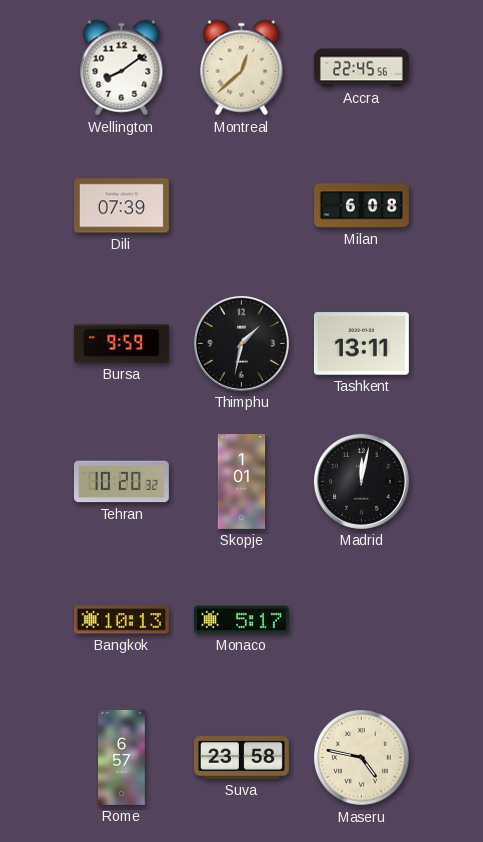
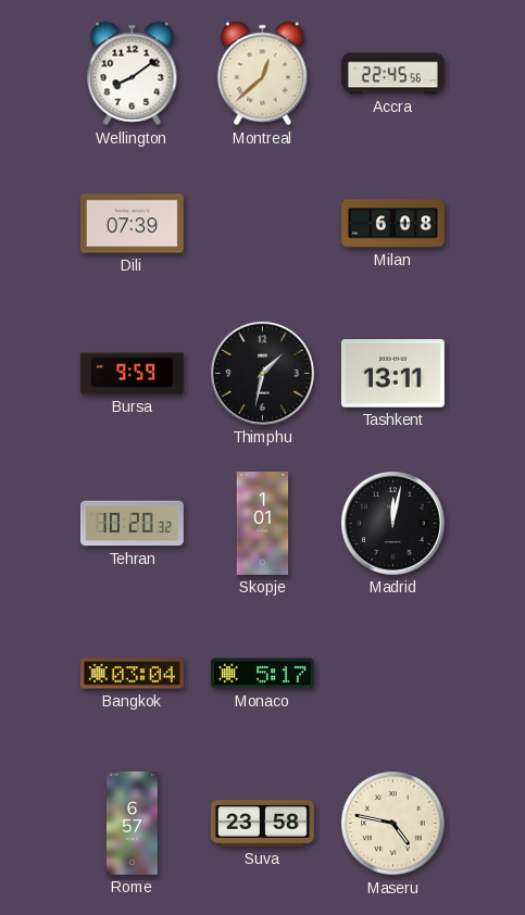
Bangkok: 10:13 -> 03:04 (132, 674)
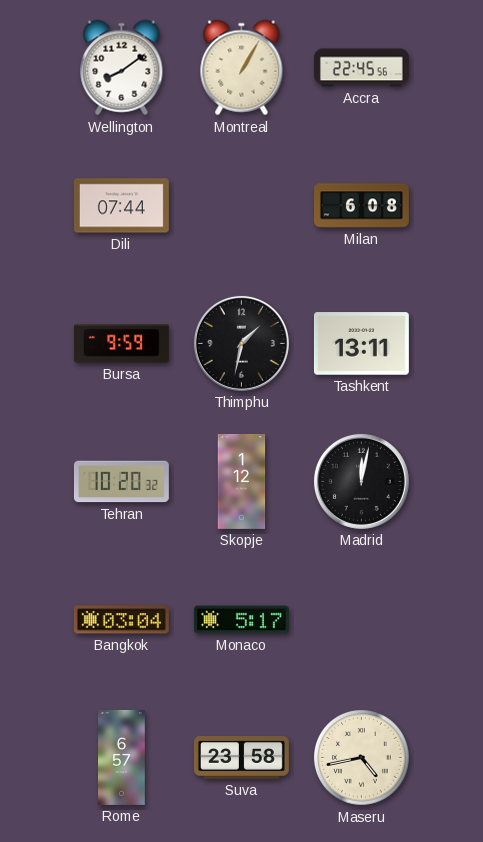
Montreal: 12:38 -> 1:05 (242, 68)
Dili: 07:39 -> 07:44 (121, 206)
Skopje: 1:01 -> 1:12 (242, 481)
Maseru: 4:47 -> 4:43 (362, 758)
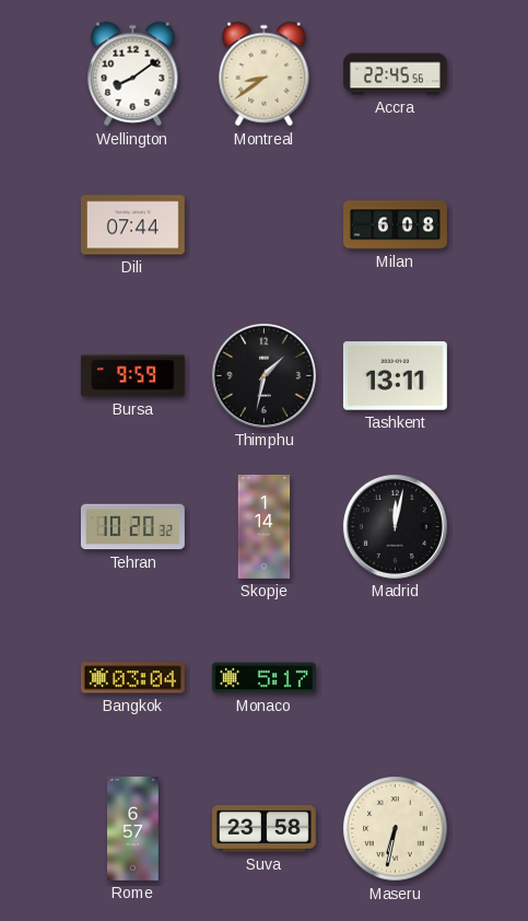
Montreal: 1:05 -> 8:39 (265, 74)
Skopje: 1:12 -> 1:14 (265, 526)
Maseru: 4:43 -> 6:32 (396, 829)
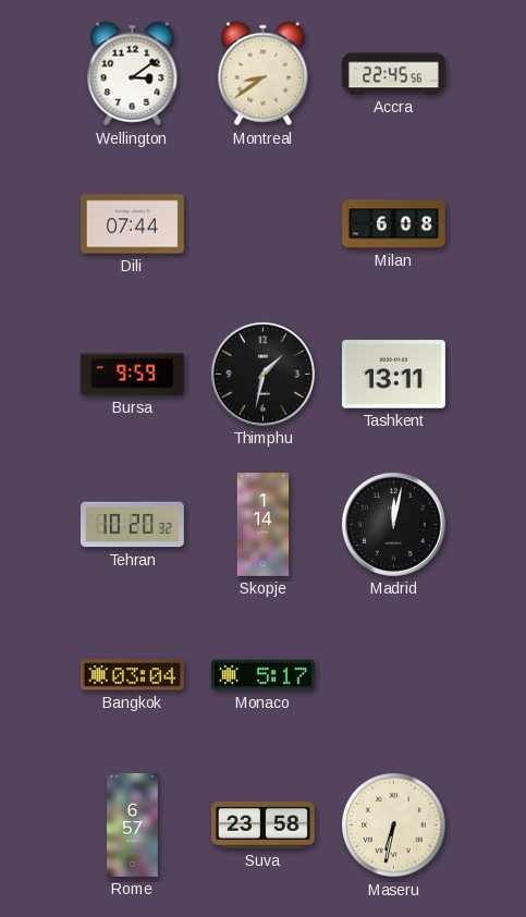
Wellington: 8:09 -> 3:09 (133, 74)
